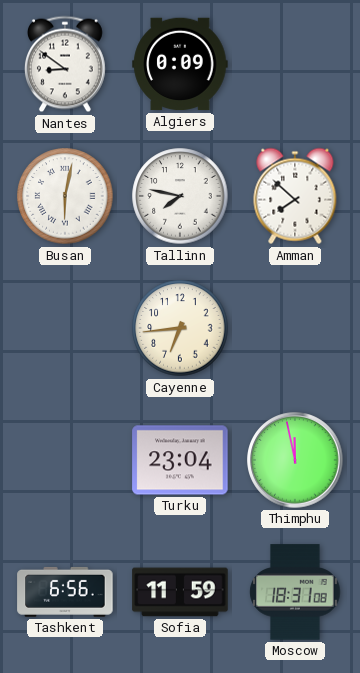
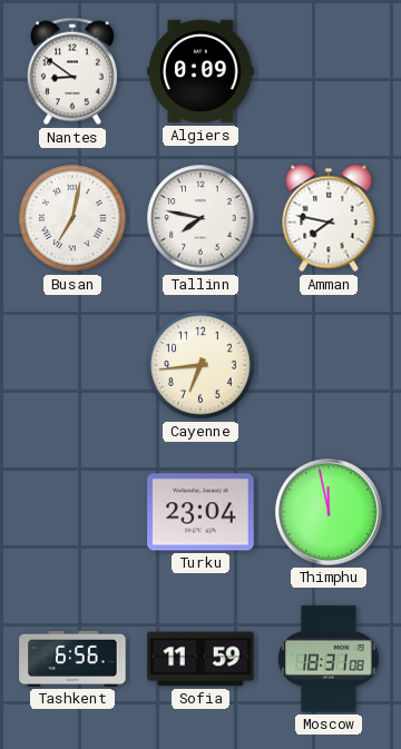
Busan: 6:02 -> 7:02 (72, 218)
Amman: 7:52 -> 7:47 (329, 218)
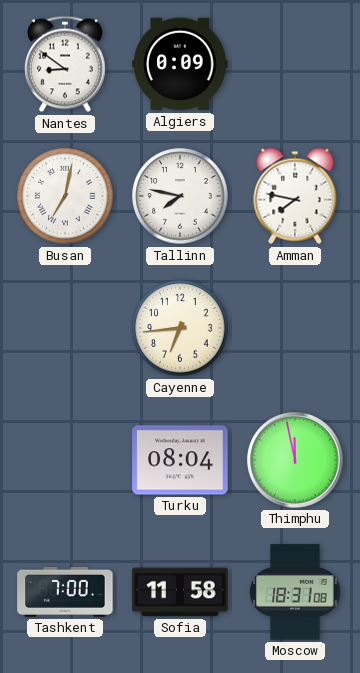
Turku: 23:04 -> 08:04 (180, 460)
Tashkent: 6:56 -> 7:00 (65, 592)
Sofia: 11:59 -> 11:58 (180, 592)
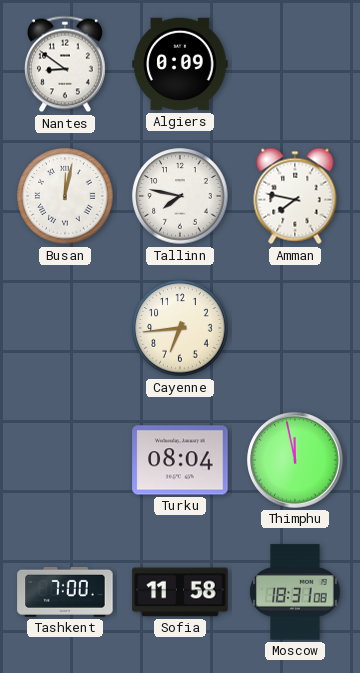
Busan: 7:02 -> 12:02 (65, 196)
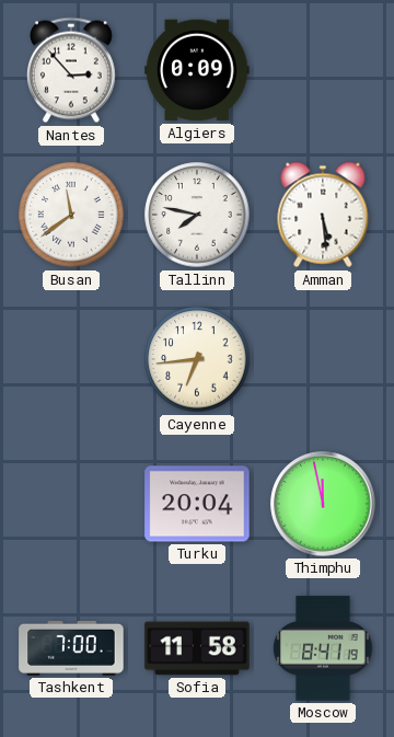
Nantes: 8:51 -> 2:53 (71, 70)
Busan: 12:02 -> 11:39 (71, 215)
Amman: 7:47 -> 5:29 (323, 215)
Turku: 08:04 -> 20:04 (197, 504)
Moscow: 18:31 -> 8:41 (323, 648)
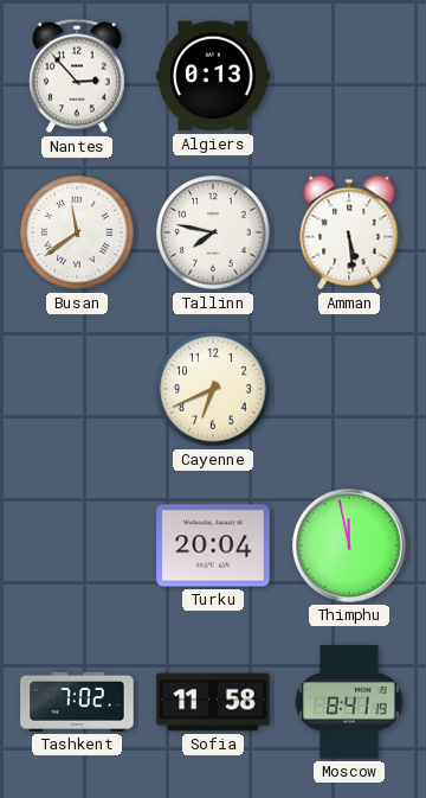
Algiers: 0:09 -> 0:13 (213, 76)
Cayenne: 6:44 -> 6:41 (213, 389)
Tashkent: 7:00 -> 7:02 (77, 702)
